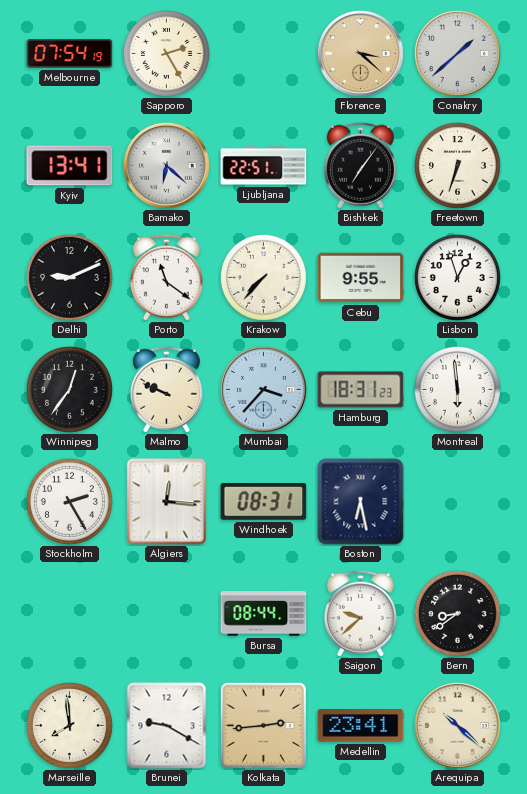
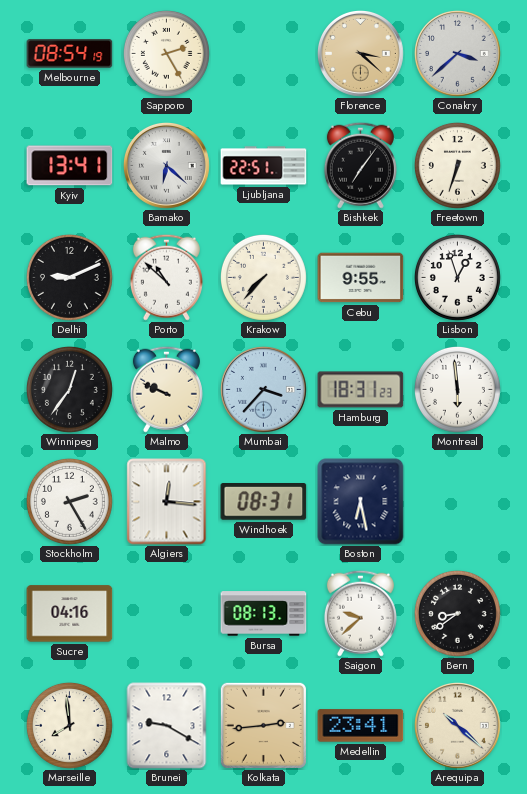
Melbourne: 07:54 -> 08:54 (70, 54)
Conakry: 1:38 -> 3:38 (458, 54)
Porto: 11:21 -> 10:52 (166, 277)
Sucre: none -> 04:16 (70, 614)
Bursa: 08:44 -> 08:13 (264, 614)
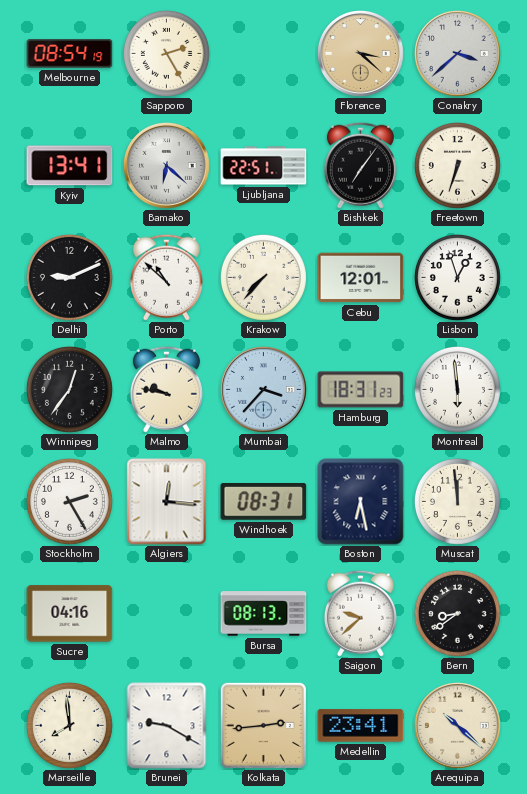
Cebu: 9:55 -> 12:01 (361, 278)
Malmo: 9:49 -> 9:47 (166, 389)
Muscat: none -> 11:59 (457, 501)
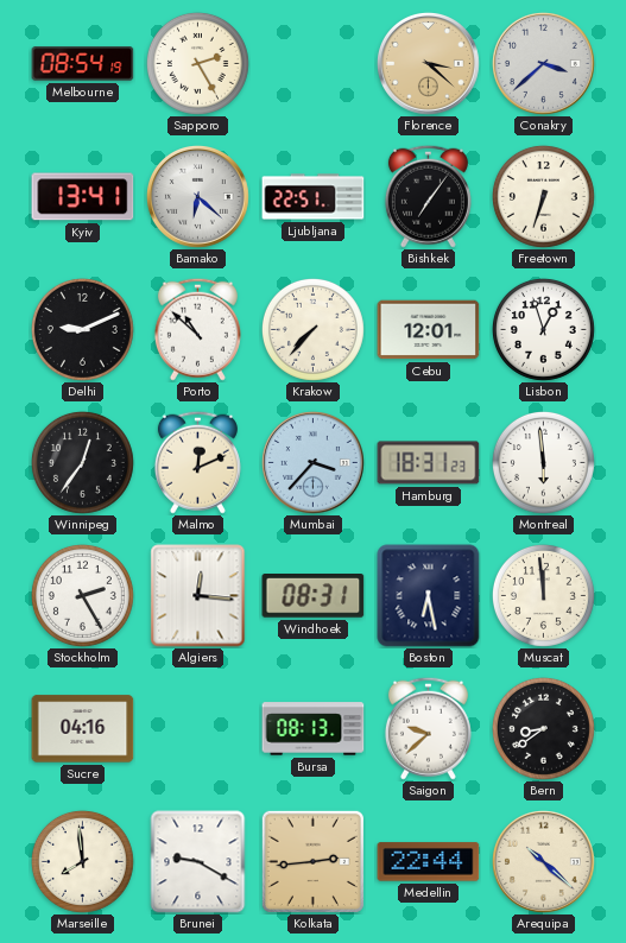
Malmo: 9:47 -> 12:11 (197, 462)
Medellin: 23:41 -> 22:44 (429, 862)
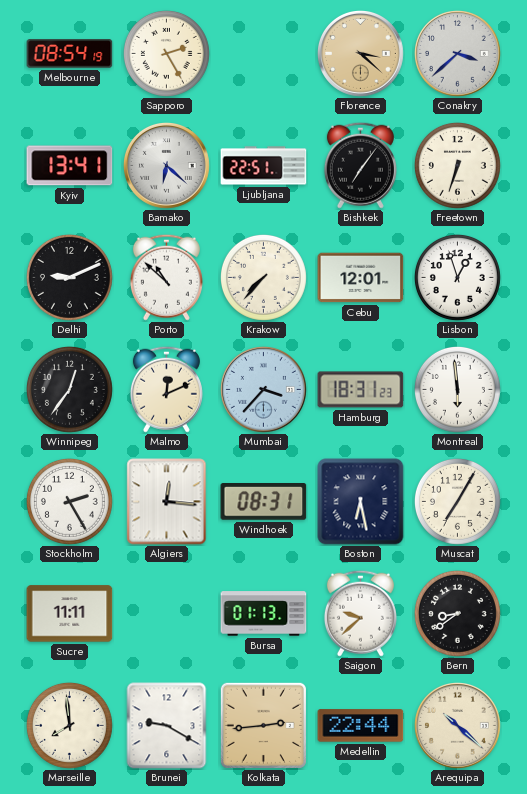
Muscat: 11:59 -> 7:05 (457, 501)
Sucre: 04:16 -> 11:11 (70, 614)
Bursa: 08:13 -> 01:13 (264, 614)
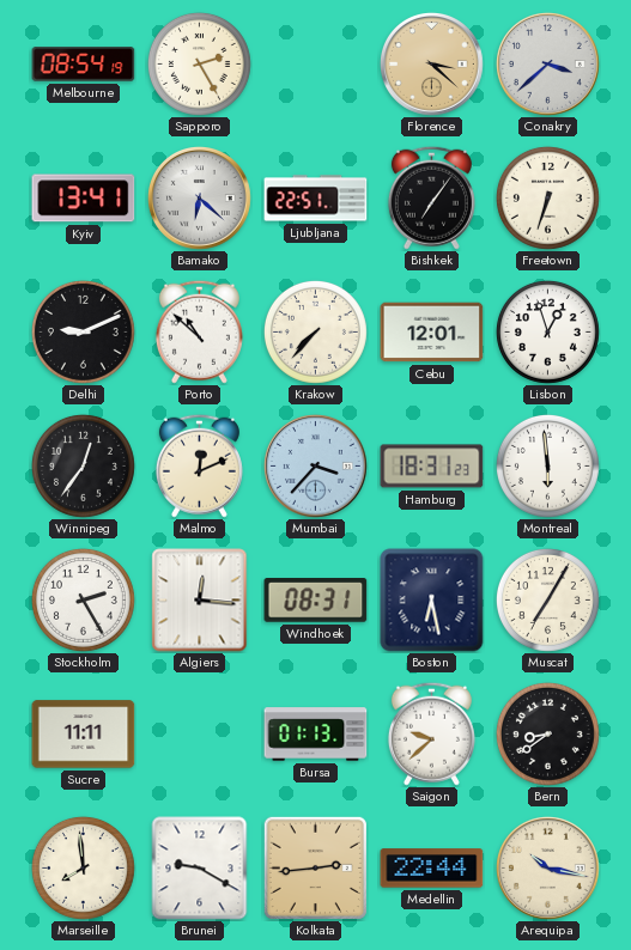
Arequipa: 10:22 -> 10:17 (548, 869)
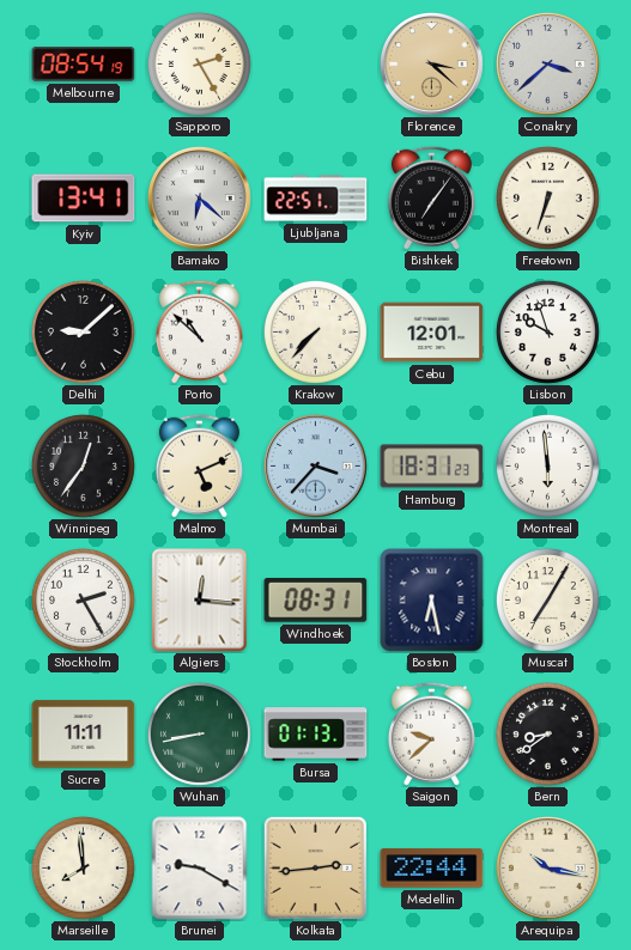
Delhi: 9:11 -> 9:08 (83, 331)
Lisbon: 12:57 -> 9:57 (547, 331)
Malmo: 12:11 -> 5:11 (199, 465)
Wuhan: none -> 8:43 (199, 733)
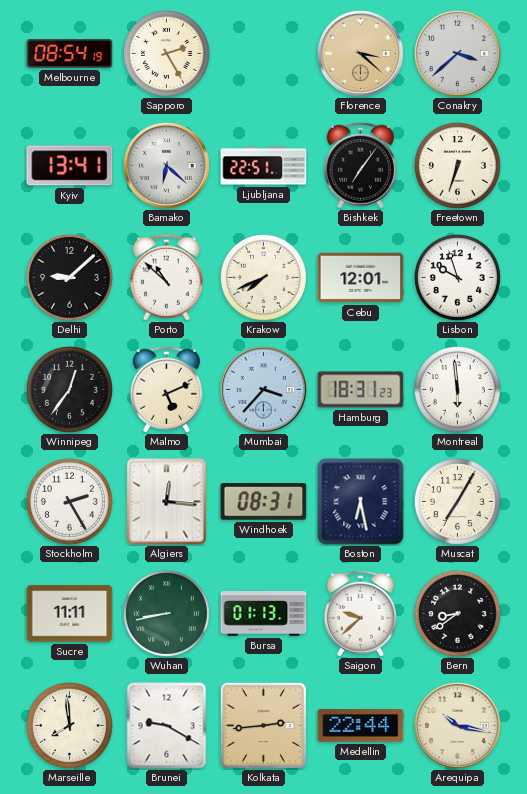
Krakow: 7:37 -> 7:41 (263, 277)
